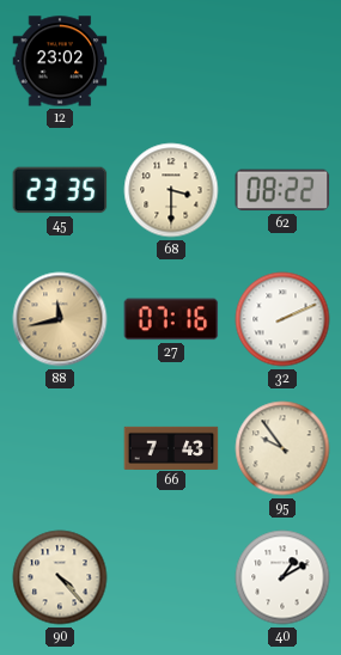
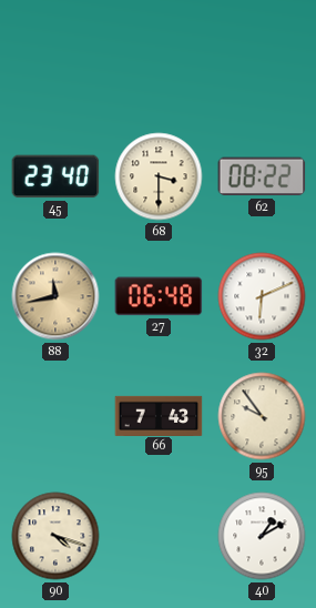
12: 23:02 -> none (60, 61)
45: 23:35 -> 23:40 (55, 176)
27: 07:16 -> 06:48 (159, 296)
32: 2:11 -> 6:11 (262, 296)
90: 4:23 -> 4:18 (55, 536)
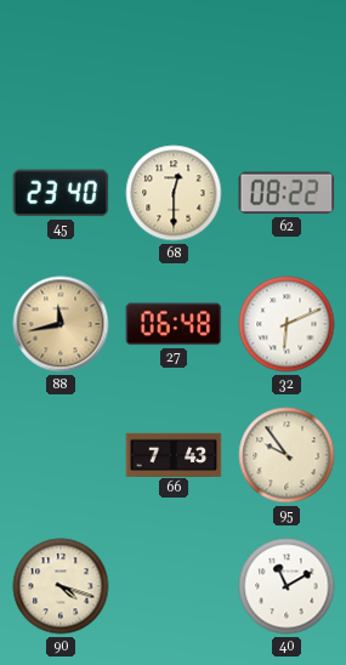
68: 3:30 -> 12:30 (174, 193)
40: 1:10 -> 11:10 (287, 586)
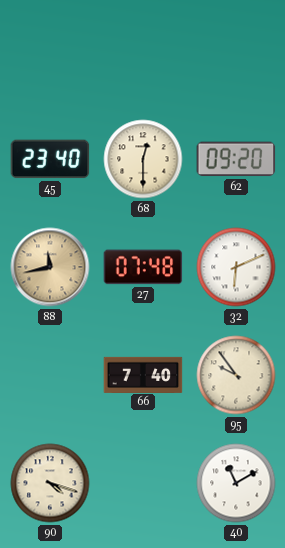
62: 08:22 -> 09:20 (236, 159)
27: 06:48 -> 07:48 (143, 267)
66: 7:43 -> 7:40 (143, 374)
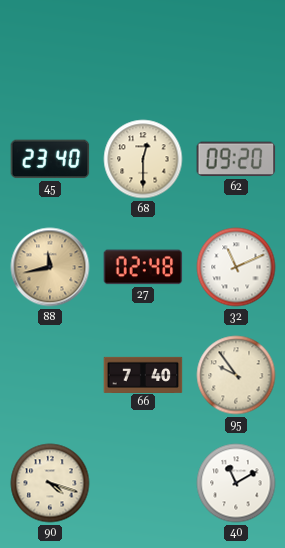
27: 07:48 -> 02:48 (143, 267)
32: 6:11 -> 11:11 (236, 267)
